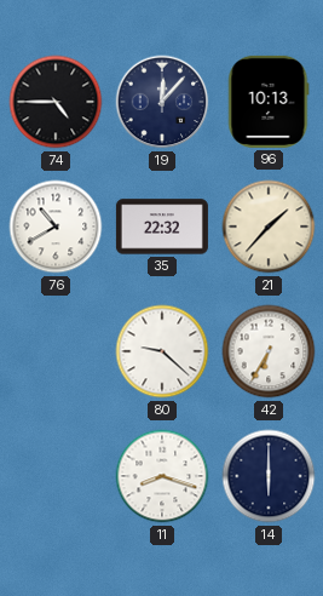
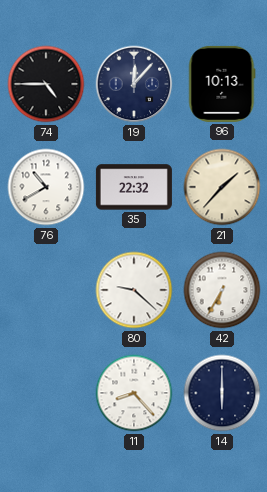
11: 8:18 -> 8:23 (134, 393)
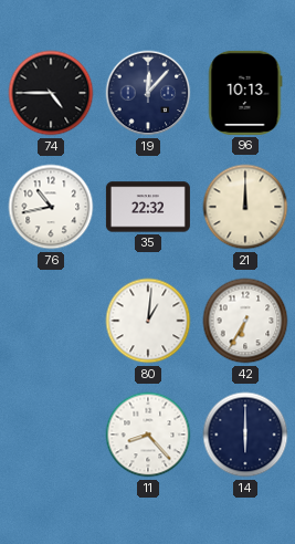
76: 10:40 -> 10:43 (51, 207)
21: 1:37 -> 12:00 (245, 207)
80: 9:22 -> 1:01 (148, 321)
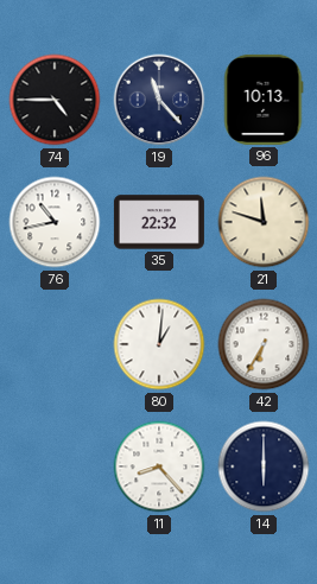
19: 12:07 -> 11:23 (159, 100)
21: 12:00 -> 11:48 (264, 222)
